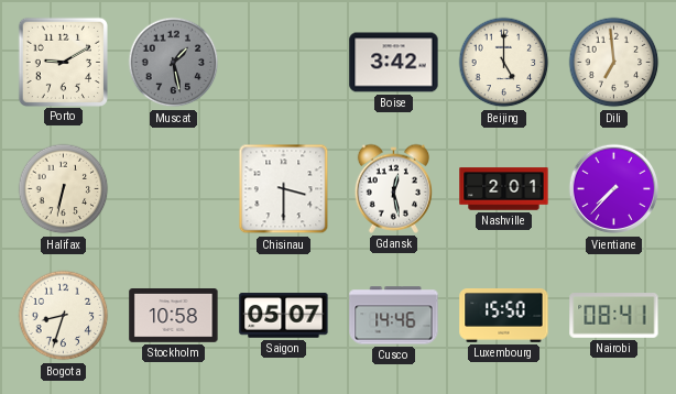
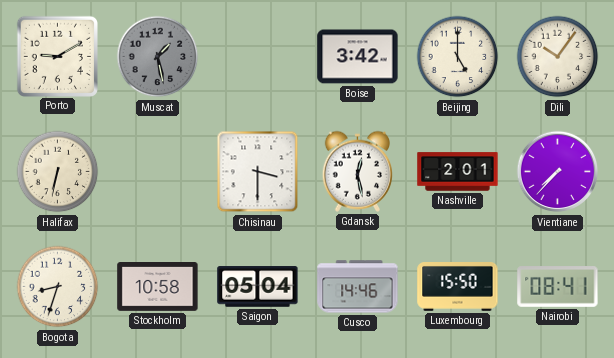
Dili: 6:59 -> 10:06 (558, 57)
Saigon: 05:07 -> 05:04 (258, 287)
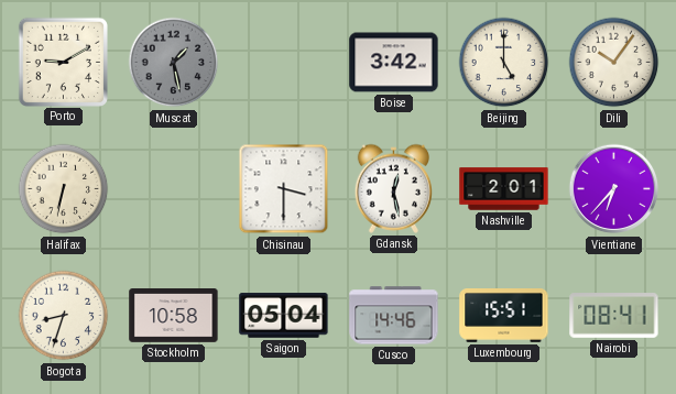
Vientiane: 7:37 -> 6:37 (614, 189)
Luxembourg: 15:50 -> 15:51 (504, 316)
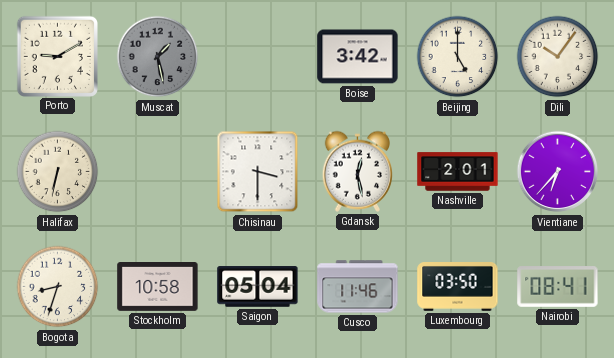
Cusco: 14:46 -> 11:46 (358, 287)
Luxembourg: 15:51 -> 03:50 (458, 287)
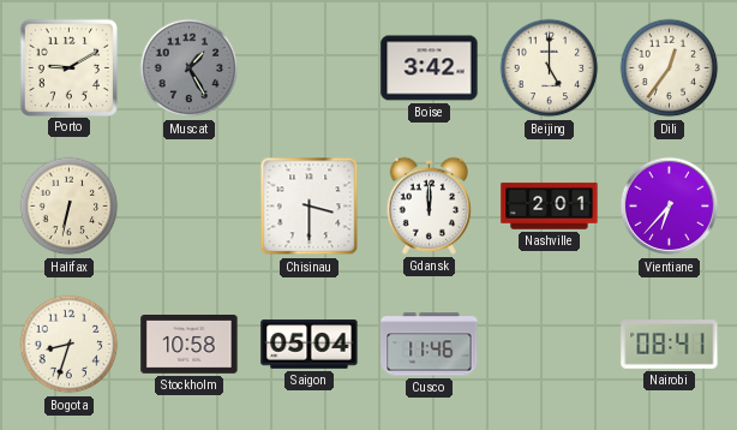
Muscat: 1:28 -> 1:25 (190, 68)
Dili: 10:06 -> 12:36 (670, 68)
Gdansk: 12:28 -> 12:00 (429, 205)
Luxembourg: 03:50 -> none (458, 287)
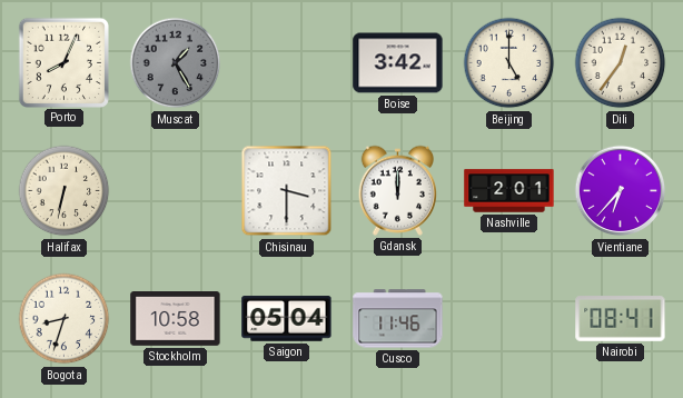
Porto: 9:10 -> 8:04 (63, 62)
